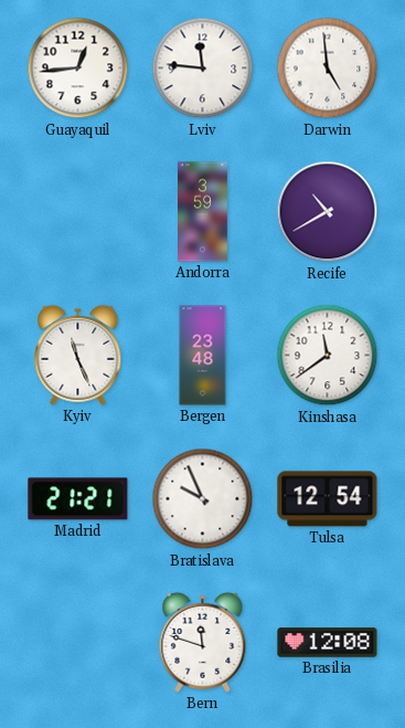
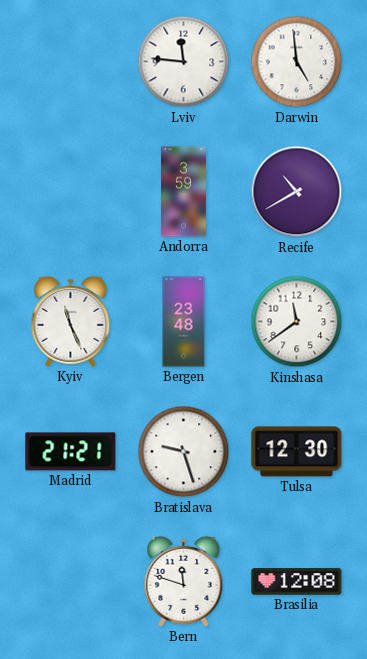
Guayaquil: 12:44 -> none (78, 68)
Bratislava: 9:56 -> 9:27 (184, 452)
Tulsa: 12:54 -> 12:30 (297, 452)
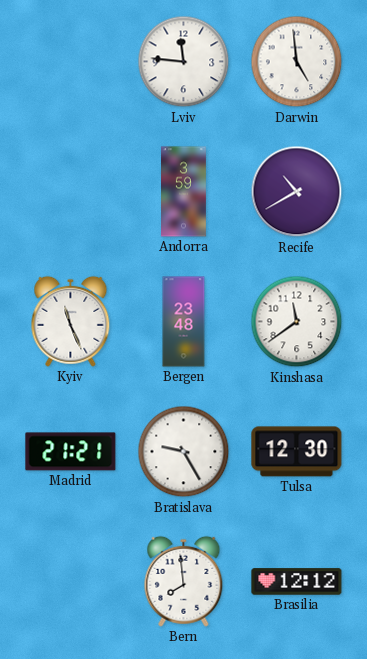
Bratislava: 9:27 -> 9:25 (184, 452)
Bern: 11:48 -> 7:59 (184, 581)
Brasilia: 12:08 -> 12:12 (297, 582)
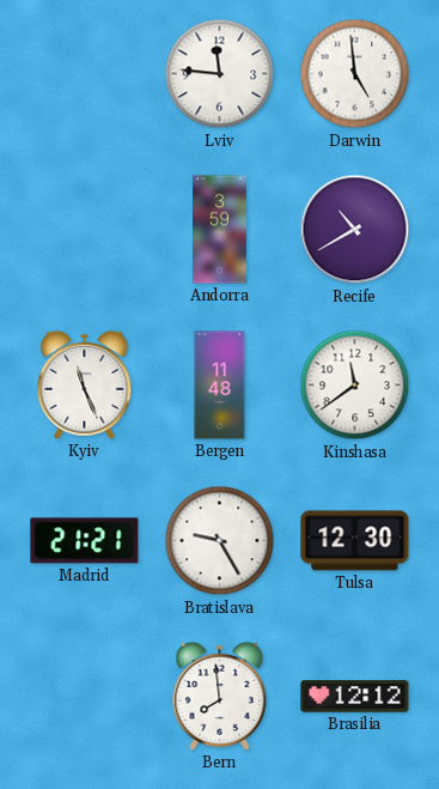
Bergen: 23:48 -> 11:48 (220, 386)
